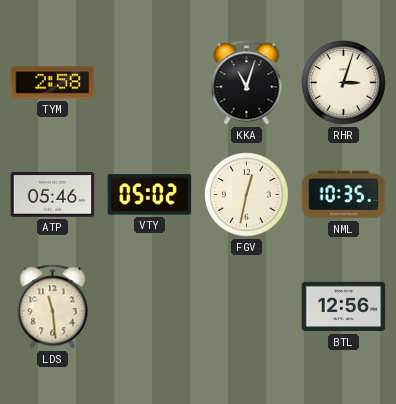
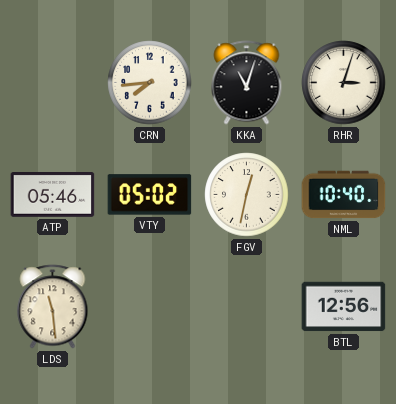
TYM: 2:58 -> none (53, 83)
CRN: none -> 7:44 (150, 83)
NML: 10:35 -> 10:40 (344, 195)
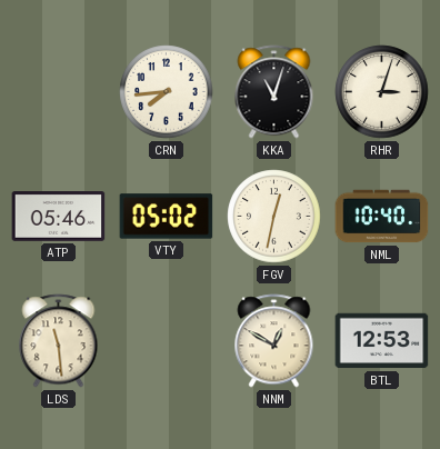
NNM: none -> 12:50 (274, 341)
BTL: 12:56 -> 12:53 (382, 341)
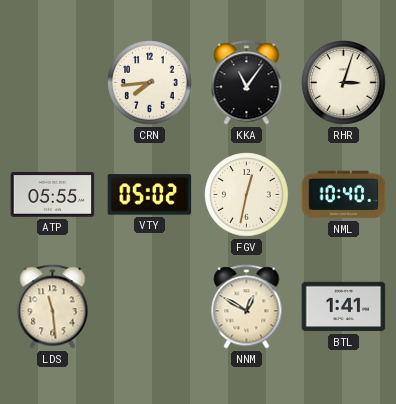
KKA: 11:03 -> 11:06 (247, 83)
ATP: 05:46 -> 05:55 (53, 195)
BTL: 12:53 -> 1:41 (344, 307)
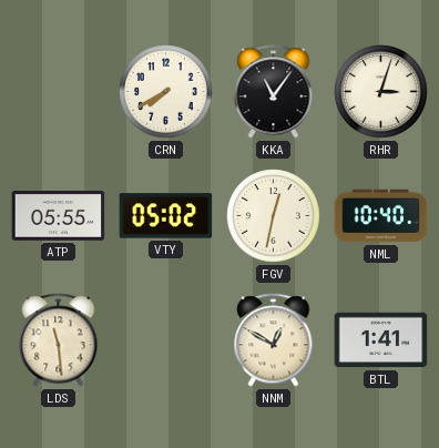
CRN: 7:44 -> 7:40 (166, 92)
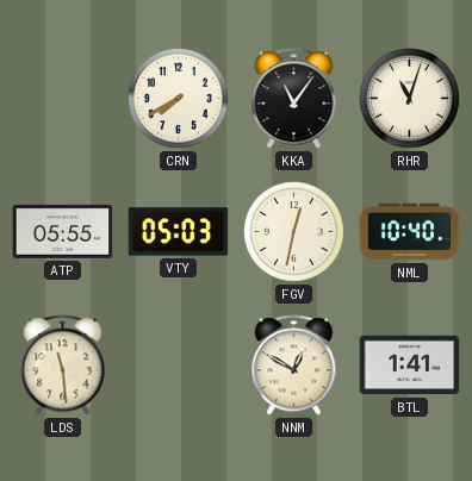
RHR: 3:03 -> 11:03 (410, 99)
VTY: 05:02 -> 05:03 (179, 232)
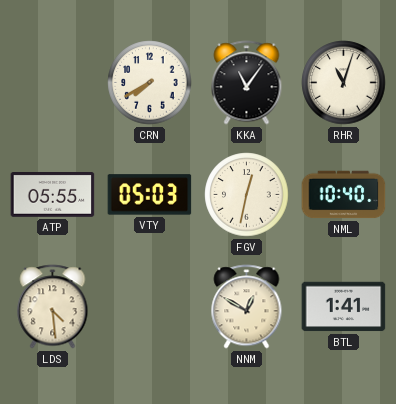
LDS: 11:29 -> 4:29 (53, 307)
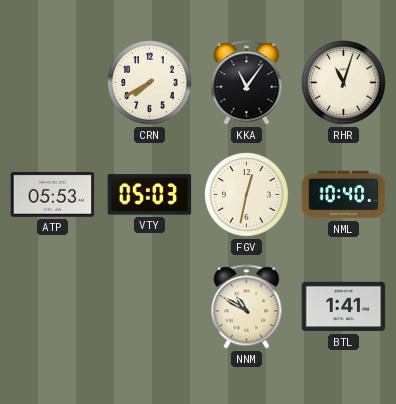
ATP: 05:55 -> 05:53 (53, 195)
LDS: 4:29 -> none (53, 307)
NNM: 12:50 -> 10:50 (247, 307)
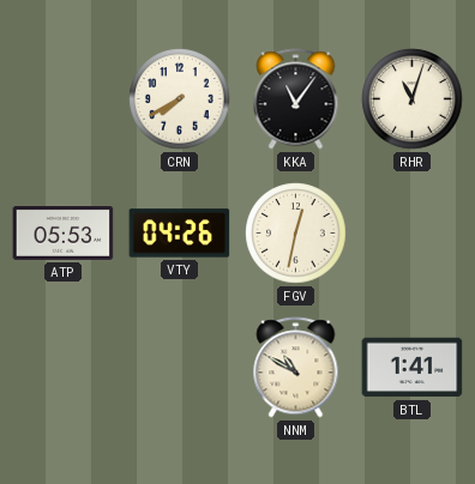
VTY: 05:03 -> 04:26 (180, 234)
NML: 10:40 -> none (344, 195)
